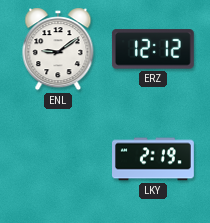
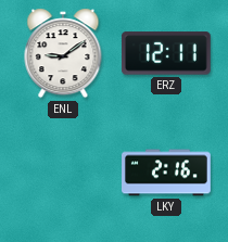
ERZ: 12:12 -> 12:11 (166, 53)
LKY: 2:19 -> 2:16 (167, 173)
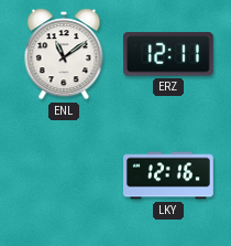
ENL: 9:09 -> 11:09 (64, 54)
LKY: 2:16 -> 12:16 (169, 175)
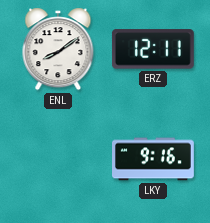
ENL: 11:09 -> 8:09 (58, 49)
LKY: 12:16 -> 9:16 (154, 159)
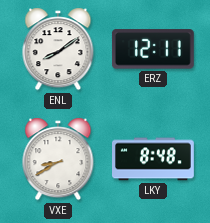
VXE: none -> 8:40 (58, 159)
LKY: 9:16 -> 8:48 (154, 159)
